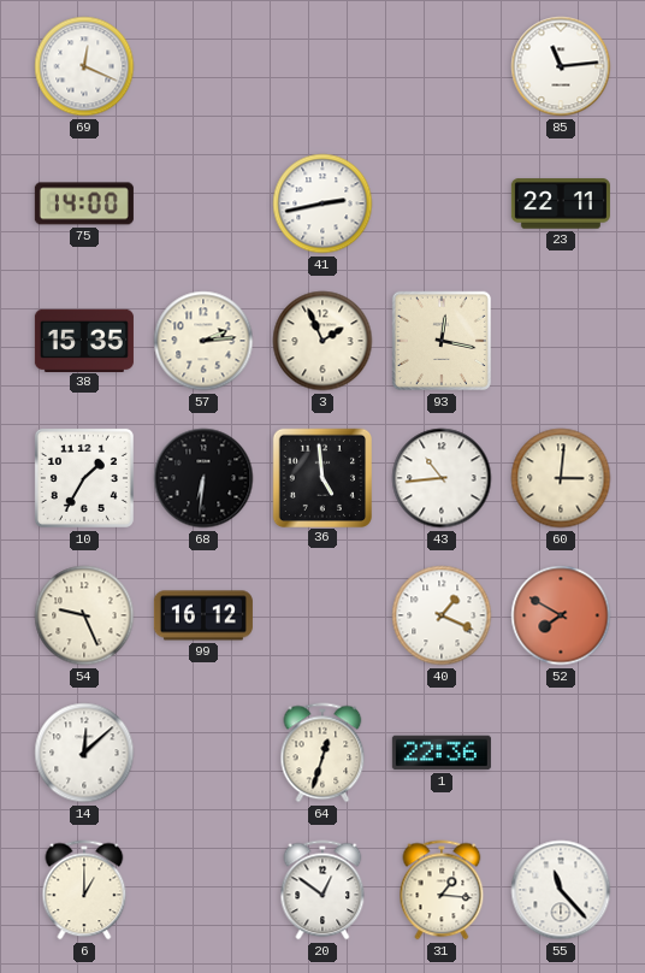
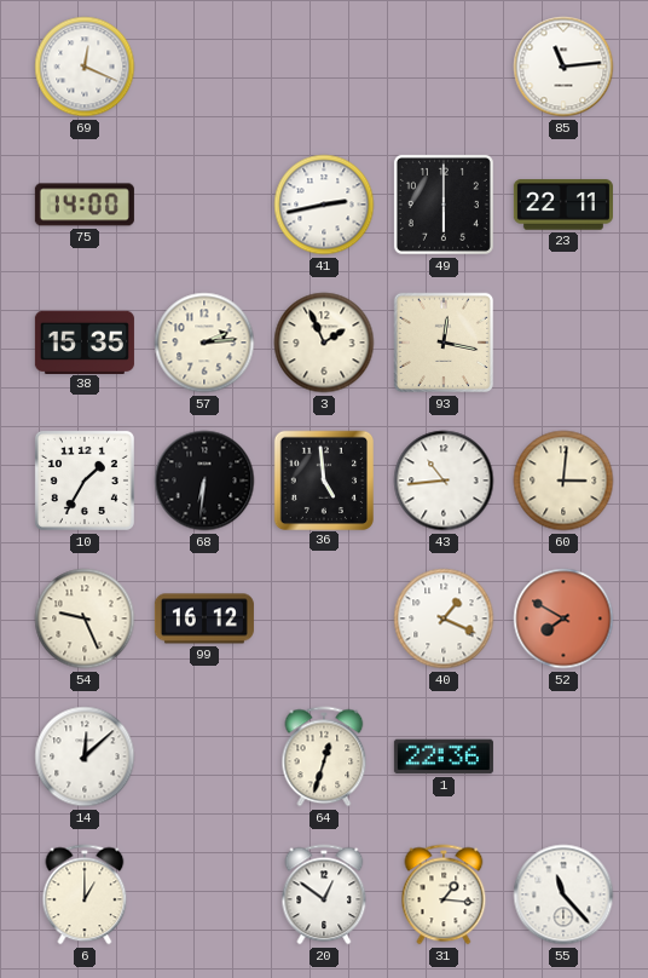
49: none -> 6:00 (444, 205)
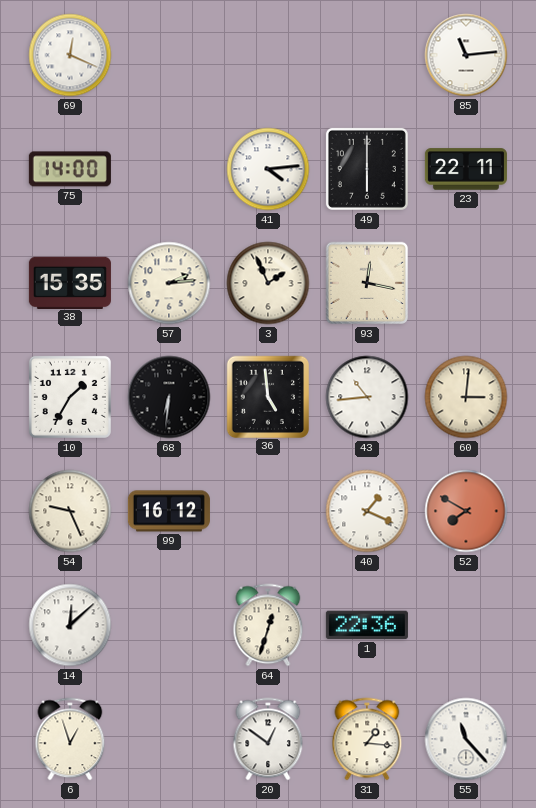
41: 2:43 -> 4:14 (268, 169)
6: 1:00 -> 12:57 (70, 739)
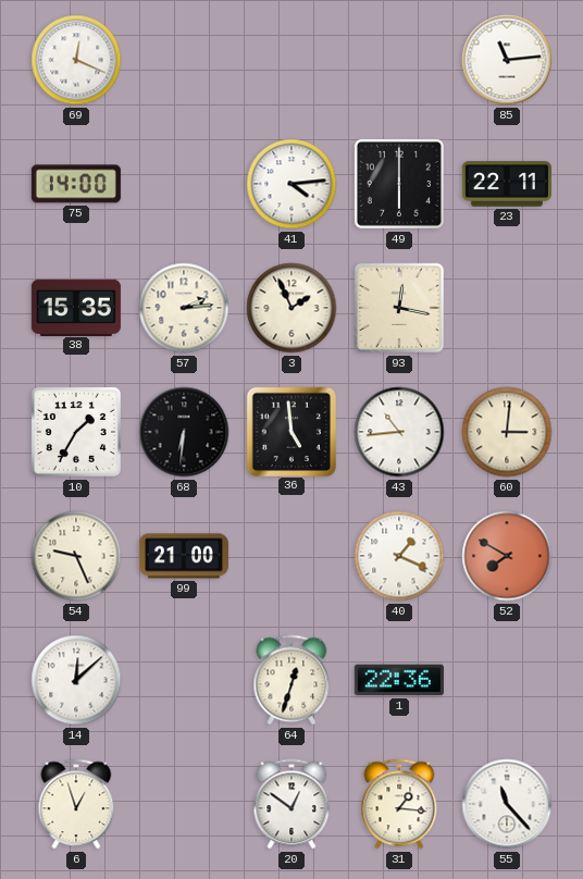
99: 16:12 -> 21:00 (184, 556)
